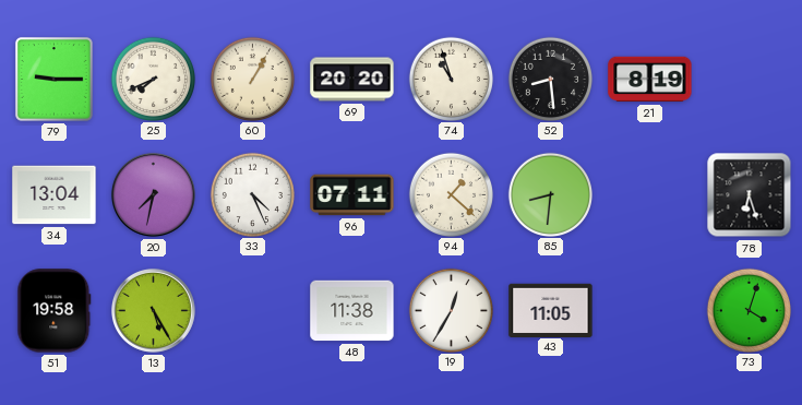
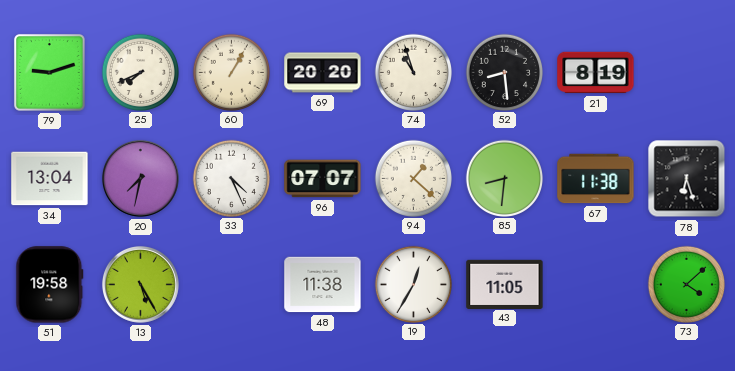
79: 9:15 -> 9:12 (49, 72)
96: 07:11 -> 07:07 (323, 179)
67: none -> 11:38 (596, 179)
73: 4:03 -> 4:08 (686, 284)
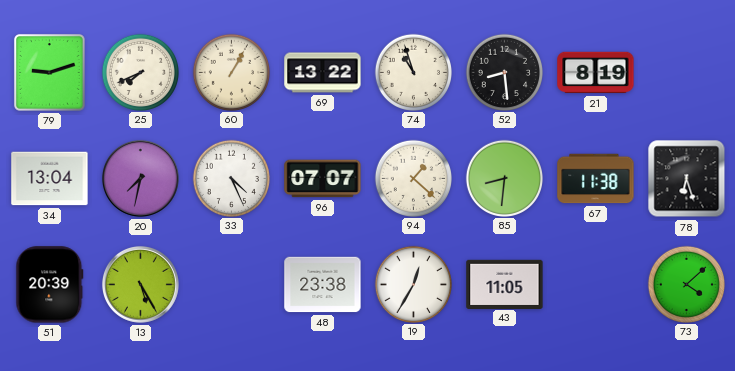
69: 20:20 -> 13:22 (323, 73)
51: 19:58 -> 20:39 (50, 285)
48: 11:38 -> 23:38 (323, 285)
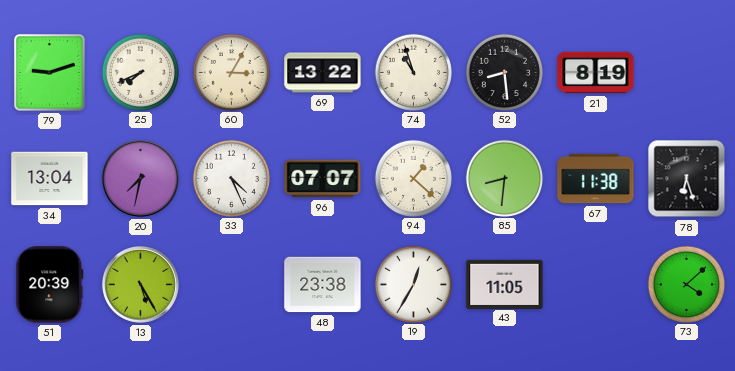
60: 1:05 -> 3:05 (231, 72)
